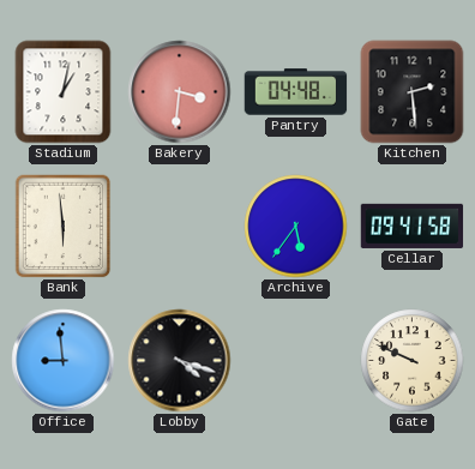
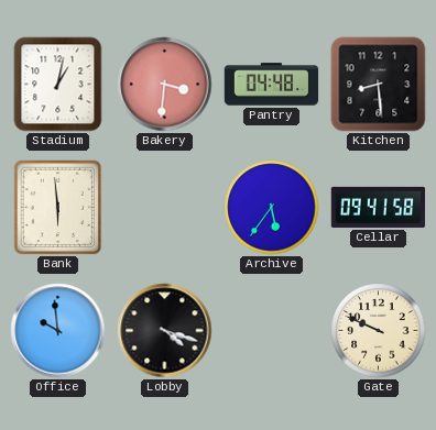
Kitchen: 2:29 -> 8:29 (379, 85)
Office: 8:59 -> 9:59 (58, 331)
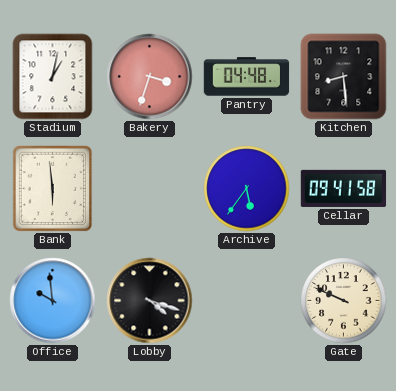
Bakery: 3:31 -> 3:33 (150, 77)
